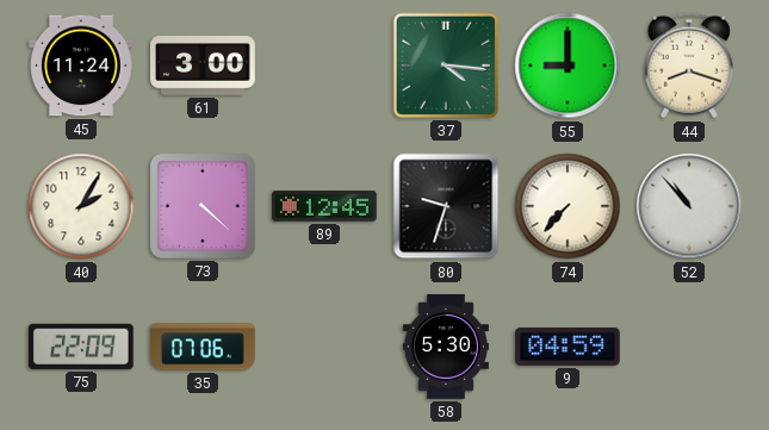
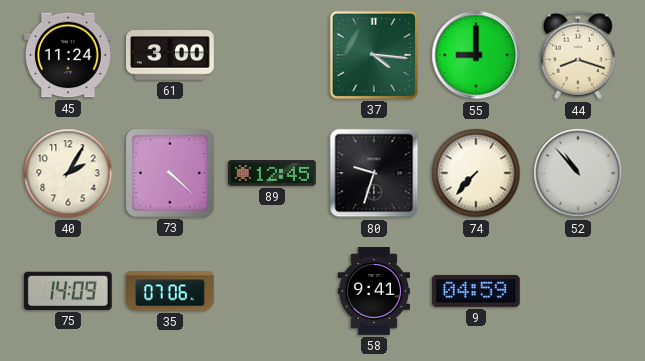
75: 22:09 -> 14:09 (68, 291)
58: 5:30 -> 9:41 (374, 291)
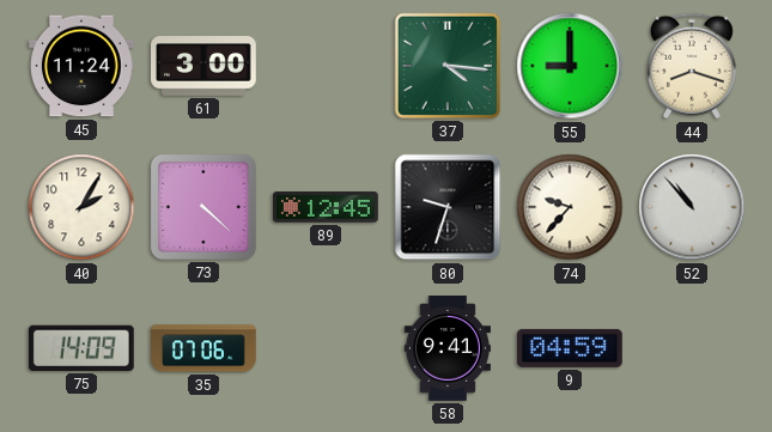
74: 7:37 -> 9:37 (570, 207)
